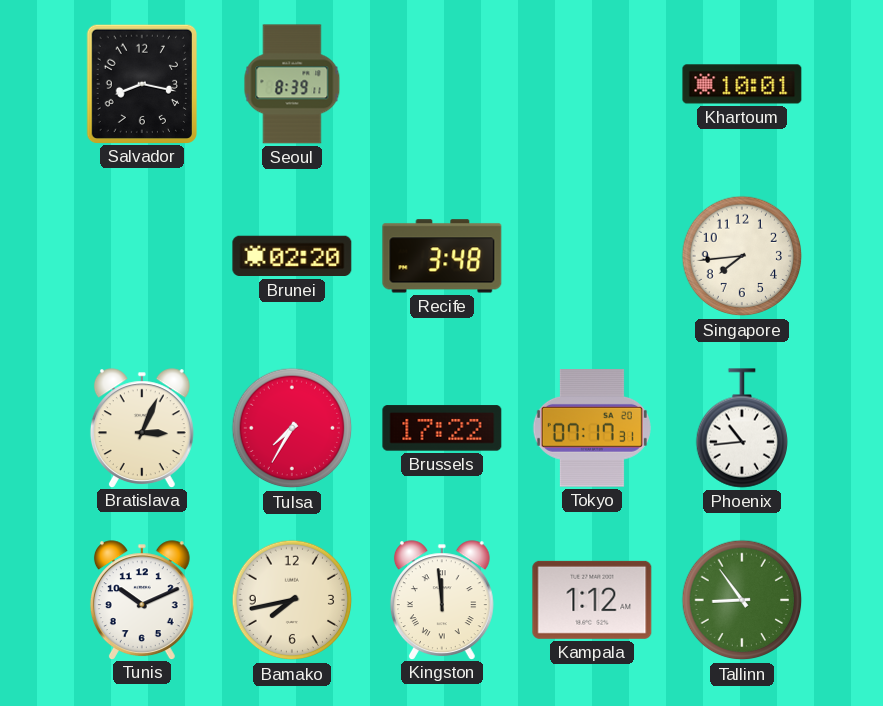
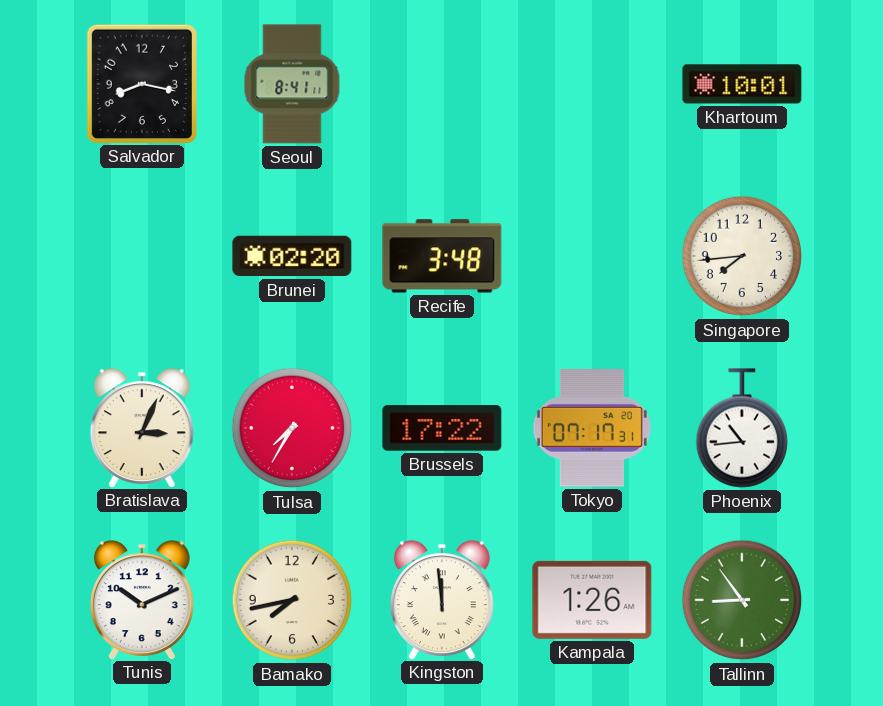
Seoul: 8:39 -> 8:41 (292, 84)
Kampala: 1:12 -> 1:26 (592, 600)
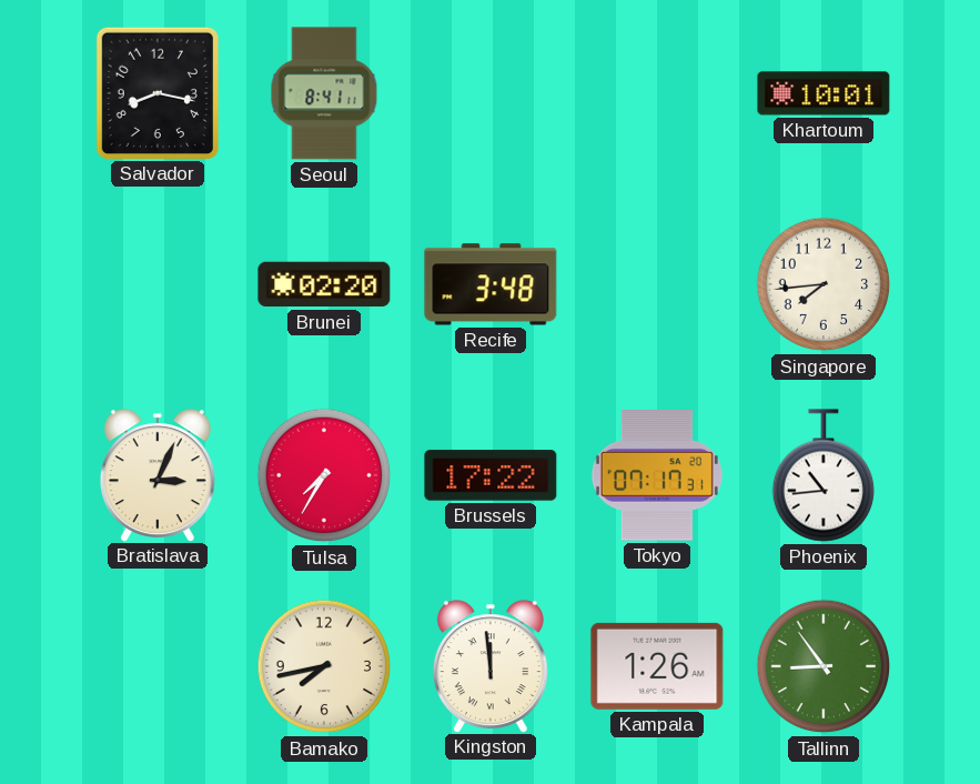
Tunis: 10:11 -> none (142, 600)
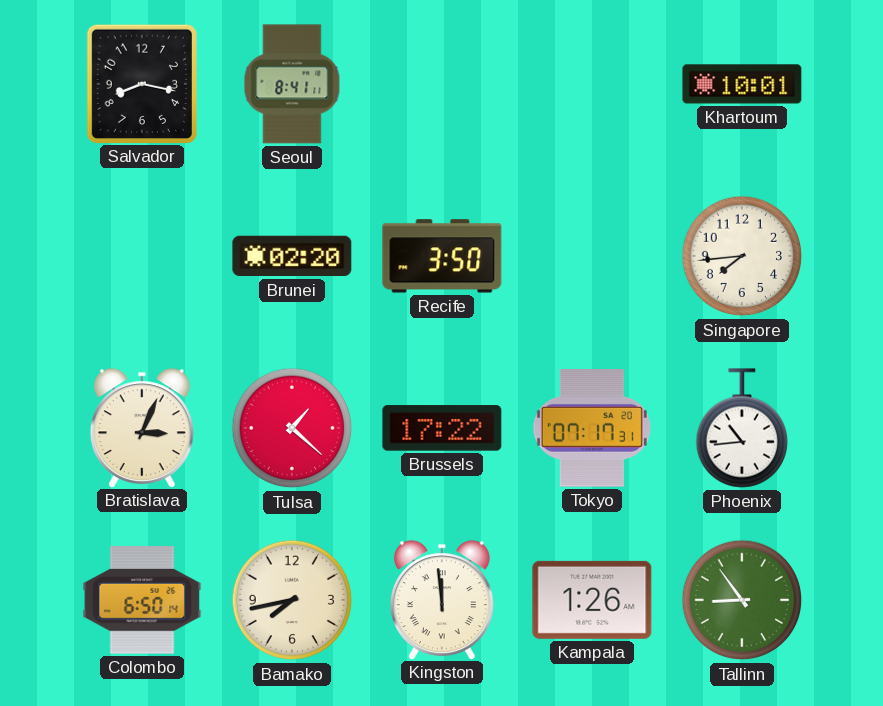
Recife: 3:48 -> 3:50 (442, 256)
Tulsa: 7:35 -> 1:22 (292, 428)
Colombo: none -> 6:50 (142, 601)
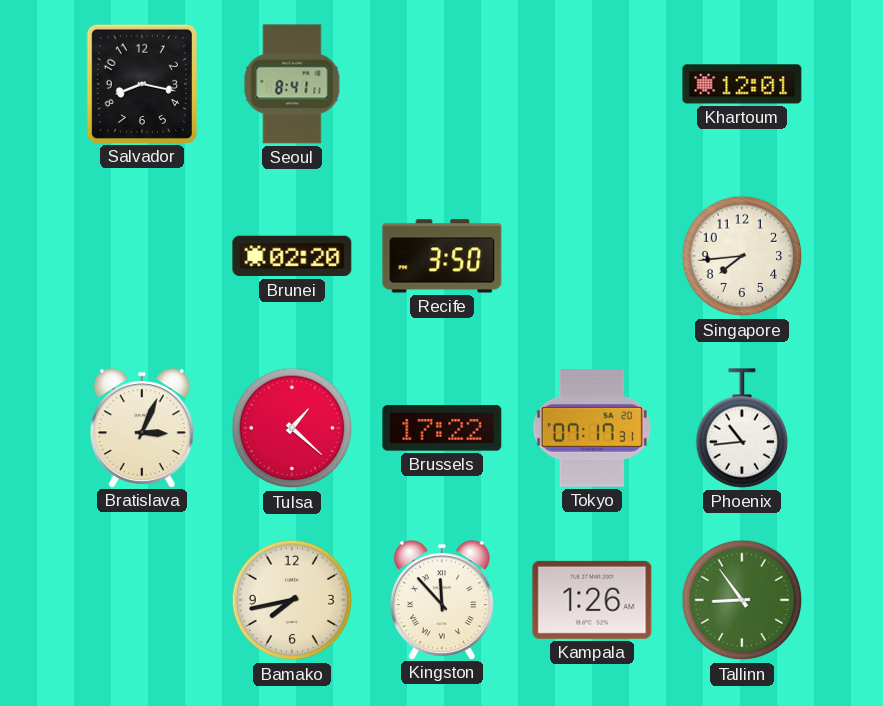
Khartoum: 10:01 -> 12:01 (742, 84)
Colombo: 6:50 -> none (142, 601)
Kingston: 11:59 -> 11:53 (442, 600)
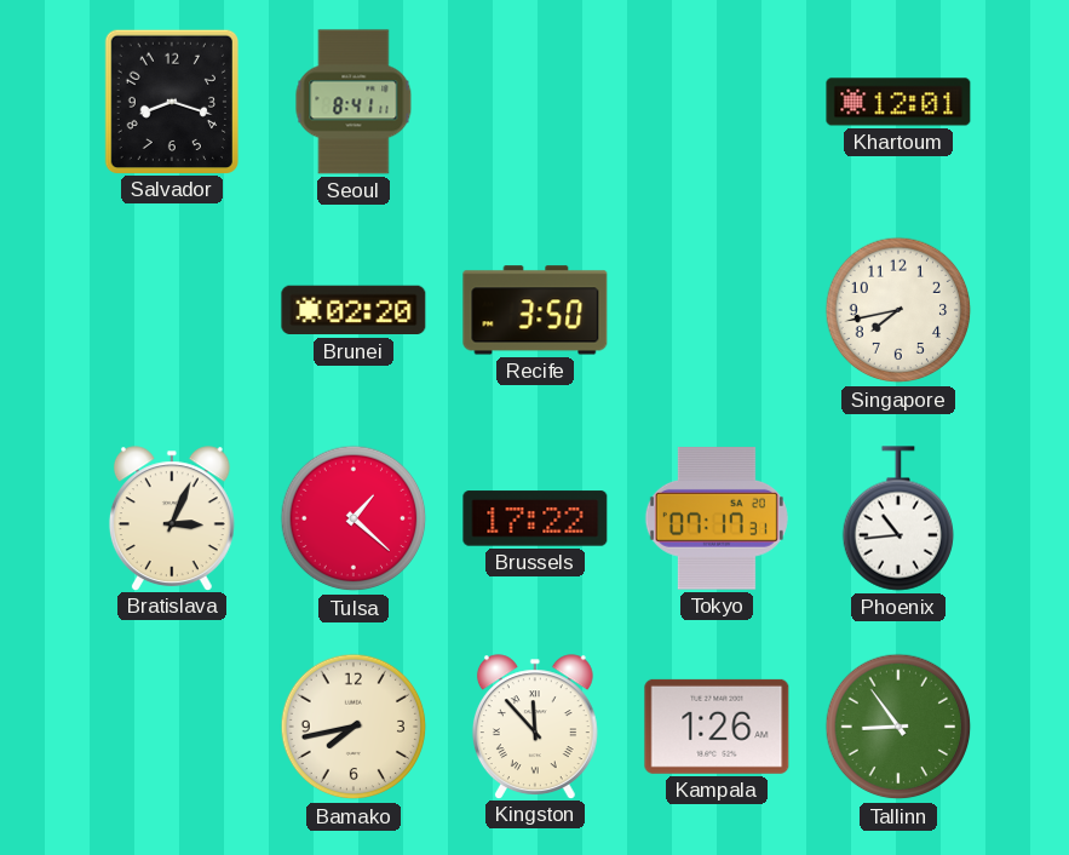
Salvador: 8:17 -> 8:18 (171, 101)
Singapore: 7:44 -> 7:43 (898, 310)
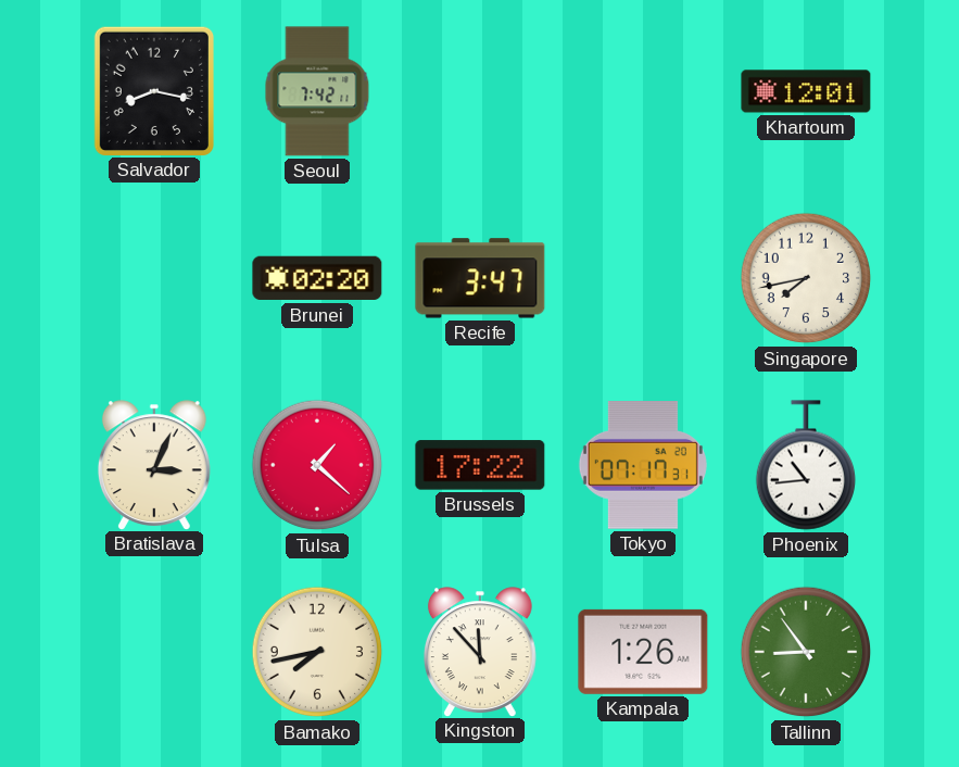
Salvador: 8:18 -> 8:17 (153, 90)
Seoul: 8:41 -> 7:42 (317, 91)
Recife: 3:50 -> 3:47 (480, 278)
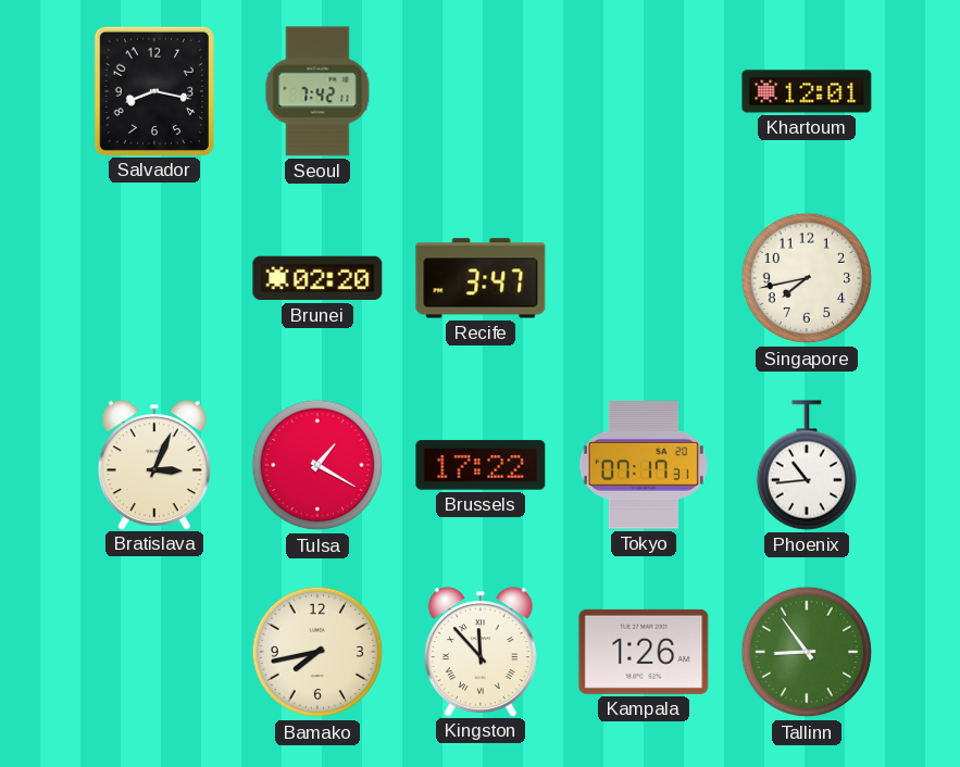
Tulsa: 1:22 -> 1:20 (317, 465)
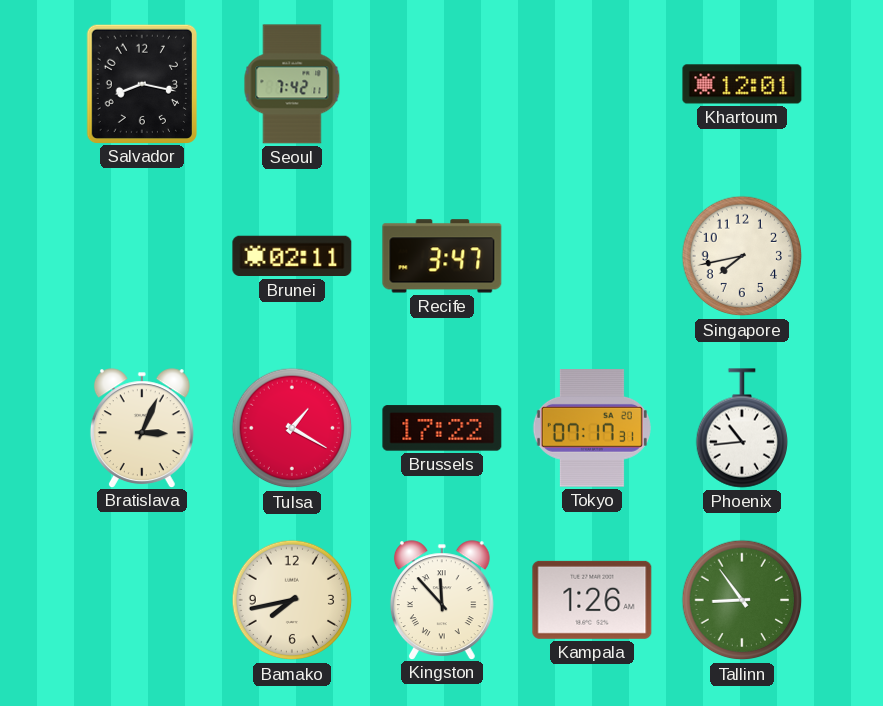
Brunei: 02:20 -> 02:11 (292, 256)
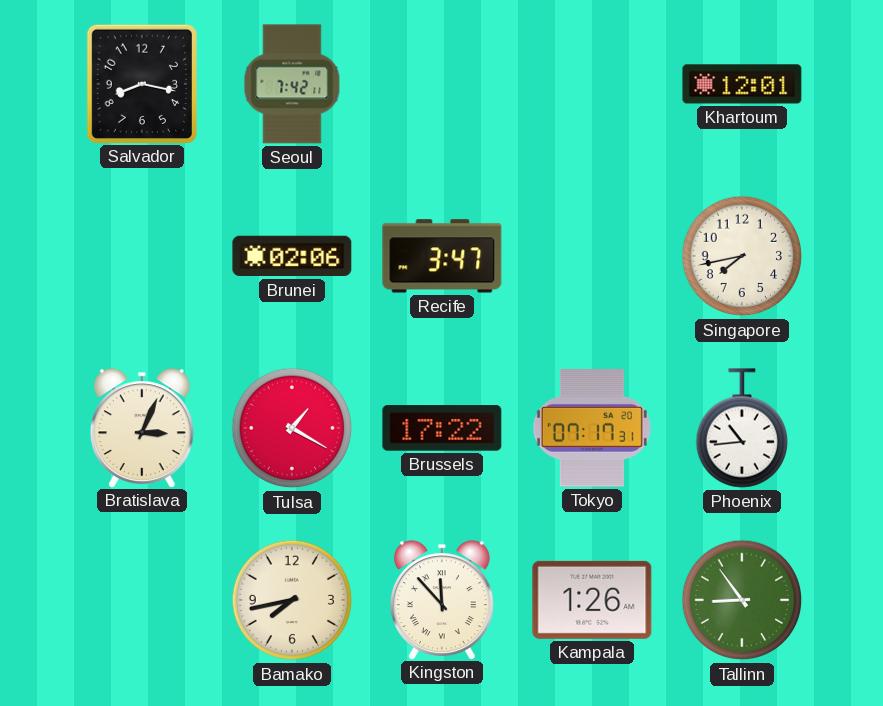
Brunei: 02:11 -> 02:06 (292, 256)
